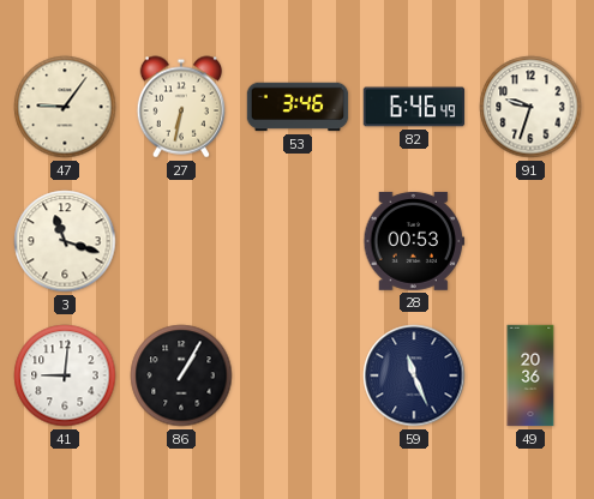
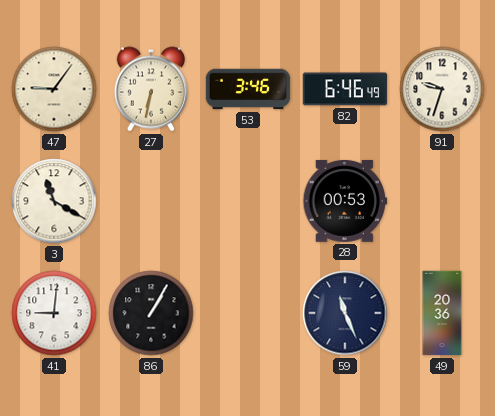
3: 11:18 -> 11:20 (54, 201)
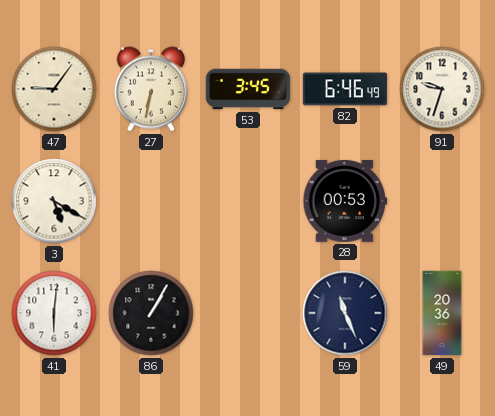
53: 3:46 -> 3:45 (248, 89)
3: 11:20 -> 5:20 (54, 201)
41: 9:01 -> 6:01 (54, 313)
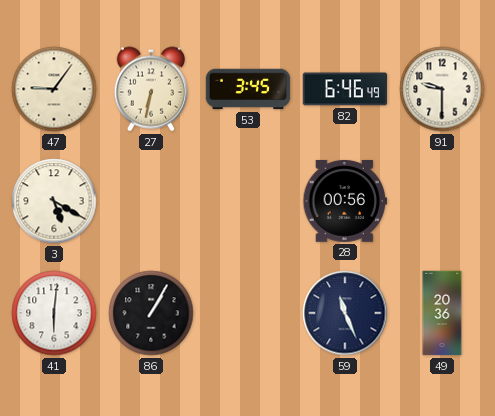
91: 9:33 -> 9:30 (442, 89)
28: 00:53 -> 00:56 (345, 201)
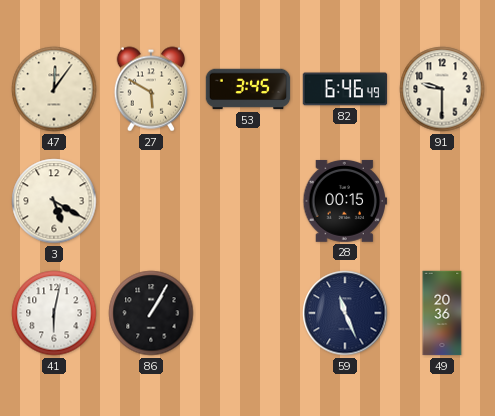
47: 9:06 -> 12:06 (54, 89)
27: 6:32 -> 5:50 (150, 89)
28: 00:56 -> 00:15 (345, 201)
41: 6:01 -> 6:02 (54, 313)
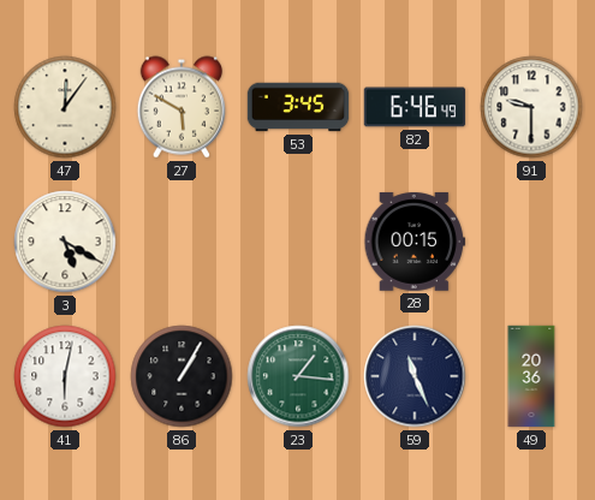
23: none -> 1:16 (298, 376)
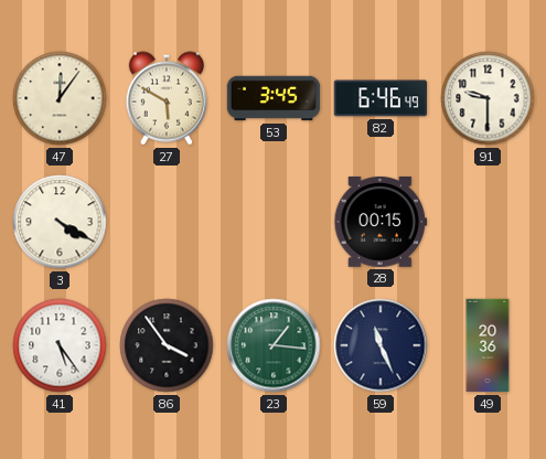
3: 5:20 -> 4:20 (60, 222)
41: 6:02 -> 5:24 (60, 345)
86: 1:05 -> 3:54 (167, 345)
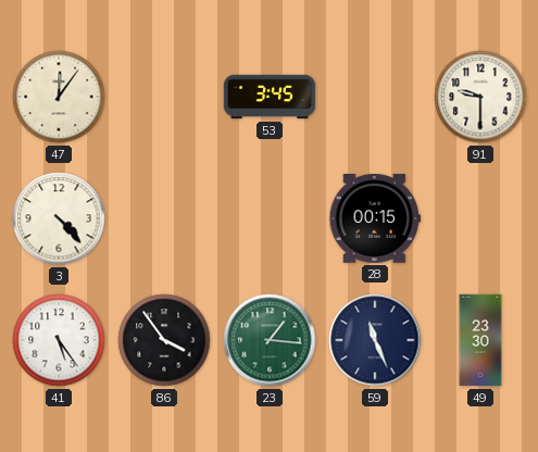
27: 5:50 -> none (165, 98)
82: 6:46 -> none (381, 98)
3: 4:20 -> 4:23 (59, 218)
49: 20:36 -> 23:30 (480, 340)
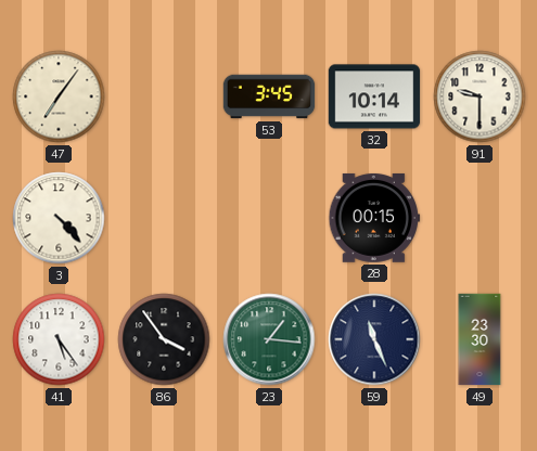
47: 12:06 -> 7:06 (59, 96)
32: none -> 10:14 (374, 96)
